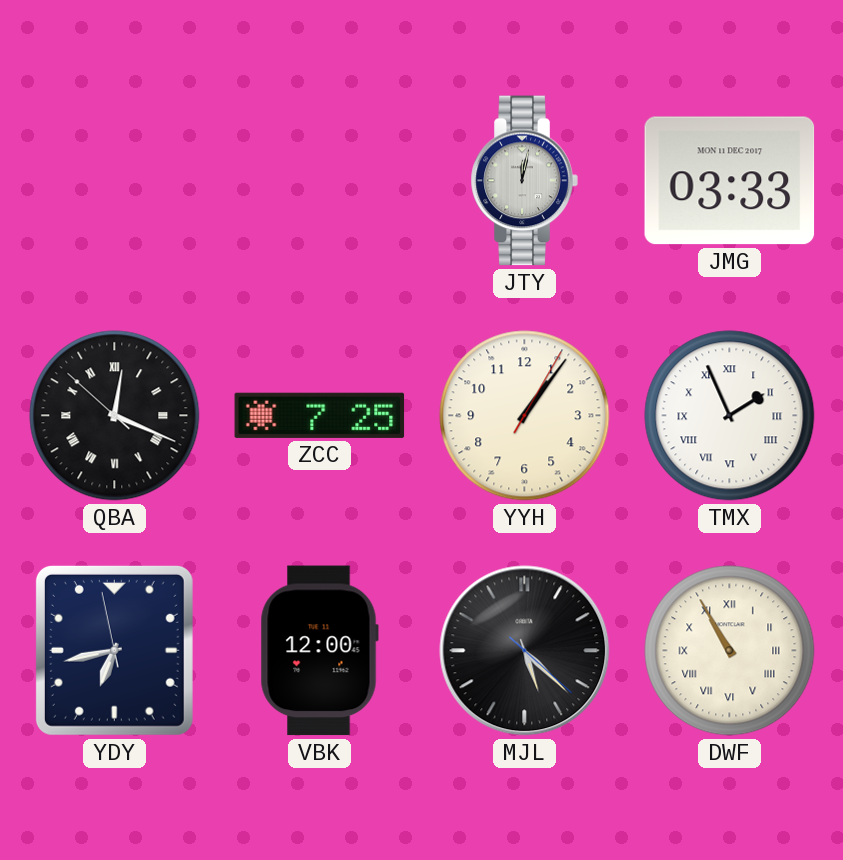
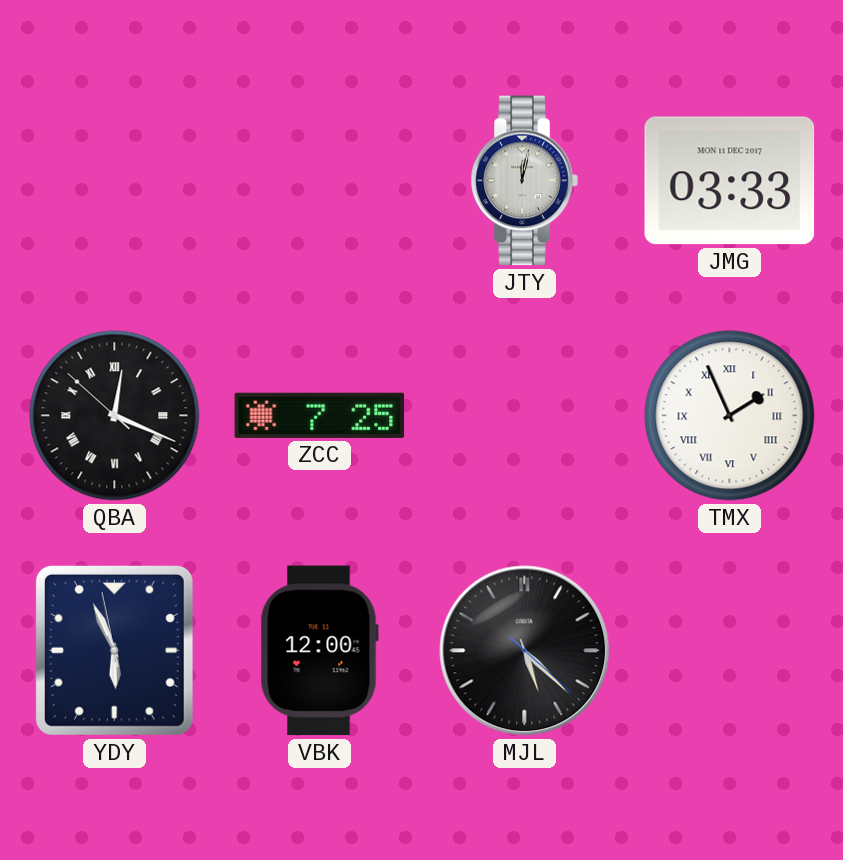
YYH: 1:06 -> none (525, 416)
YDY: 6:42 -> 5:55 (114, 650)
DWF: 10:55 -> none (730, 651)
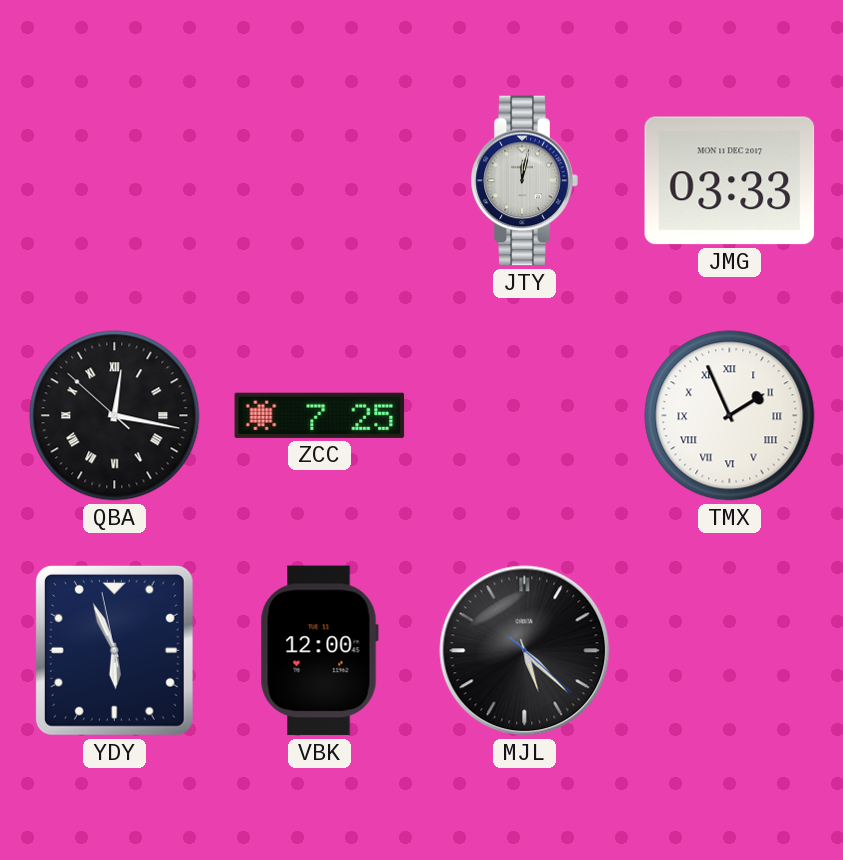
QBA: 12:18 -> 12:16 (115, 416)
